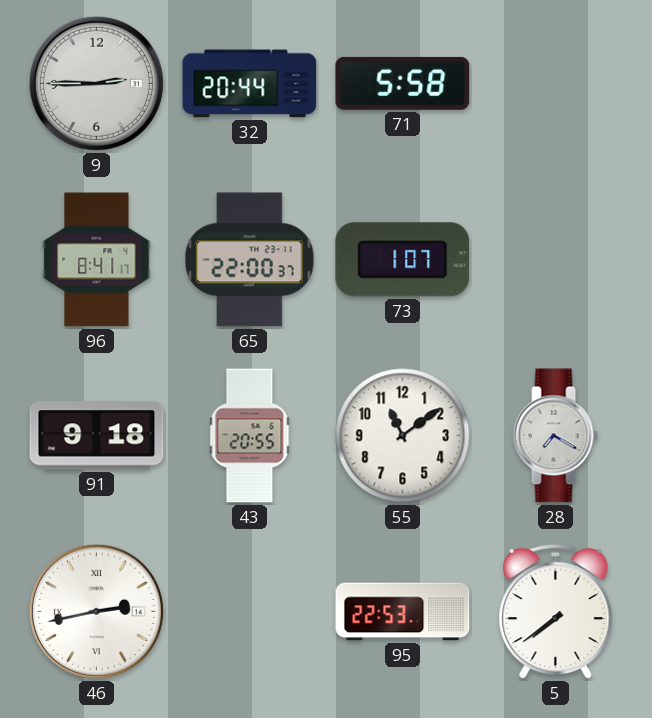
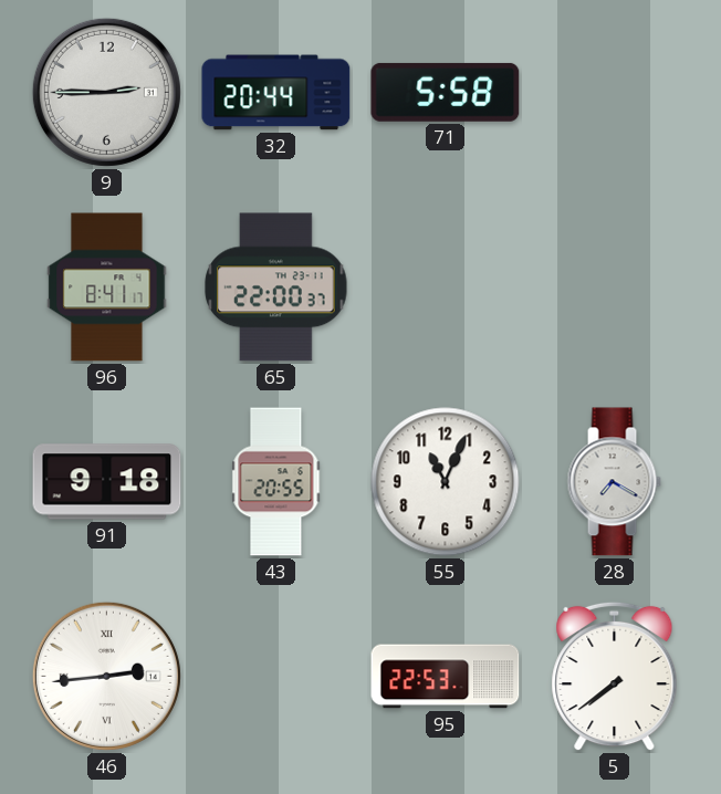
73: 1:07 -> none (403, 260)
55: 11:09 -> 11:04 (446, 482)
46: 2:43 -> 2:44 (106, 676)
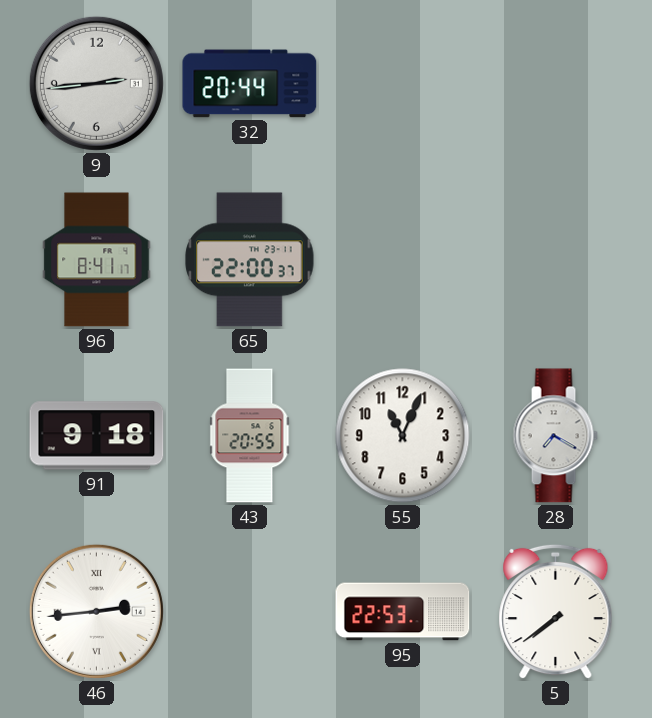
9: 2:45 -> 2:44 (96, 83)
71: 5:58 -> none (446, 92)
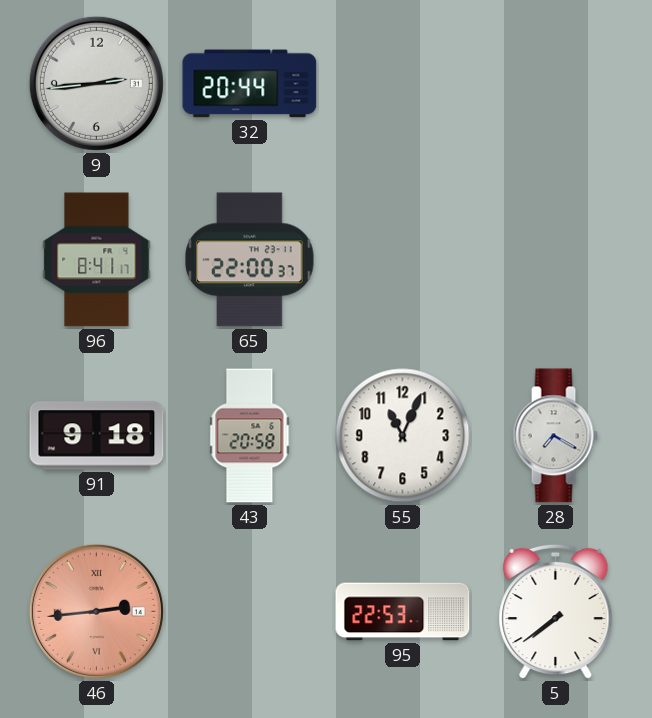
43: 20:55 -> 20:58 (250, 436)
46 dial: white -> salmon (96, 611)
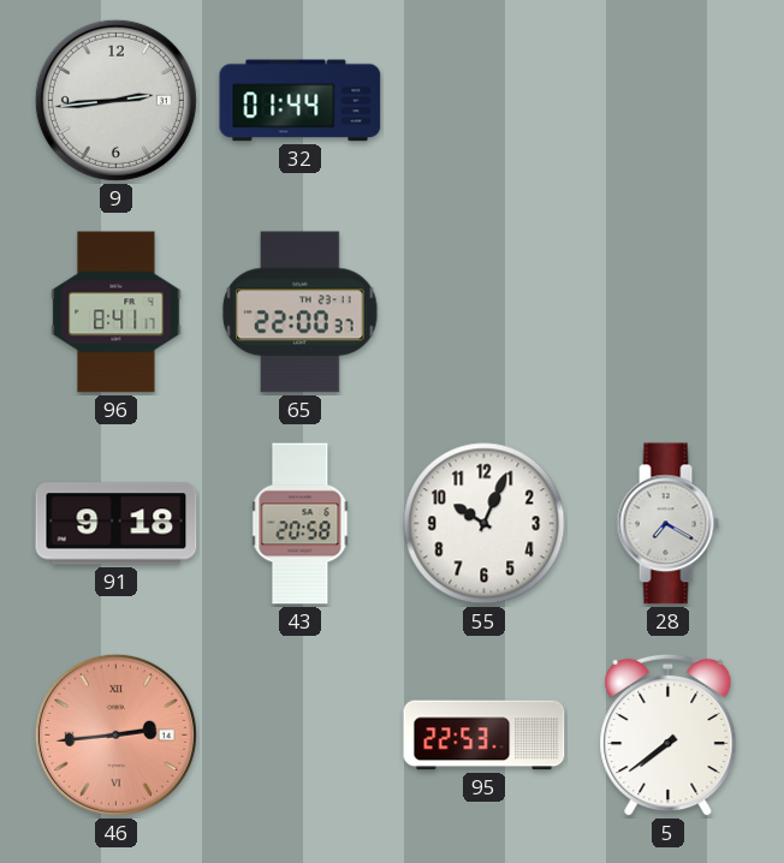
32: 20:44 -> 01:44 (301, 101)
55: 11:04 -> 10:04 (485, 524)
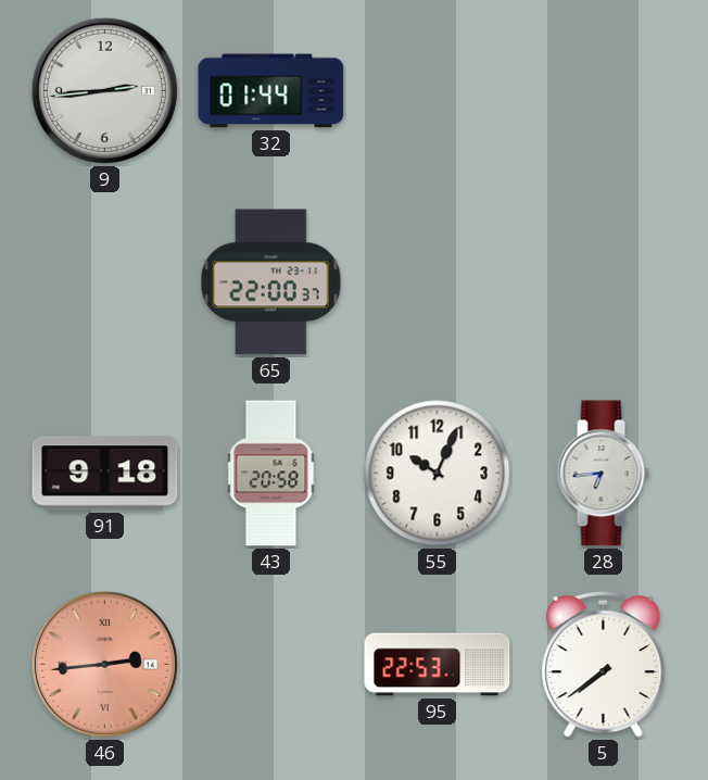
96: 8:41 -> none (117, 313)
28: 7:20 -> 6:44 (603, 474)
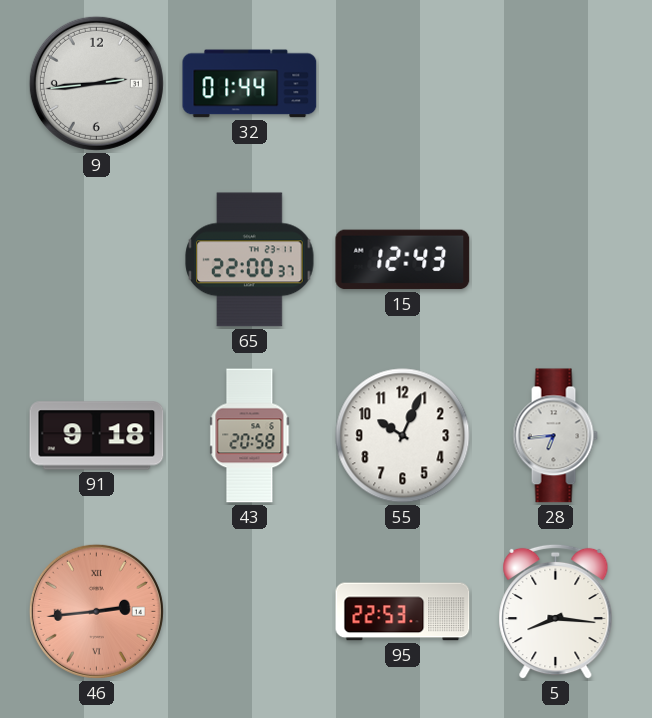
15: none -> 12:43 (403, 260)
5: 7:39 -> 8:16 (556, 612)
